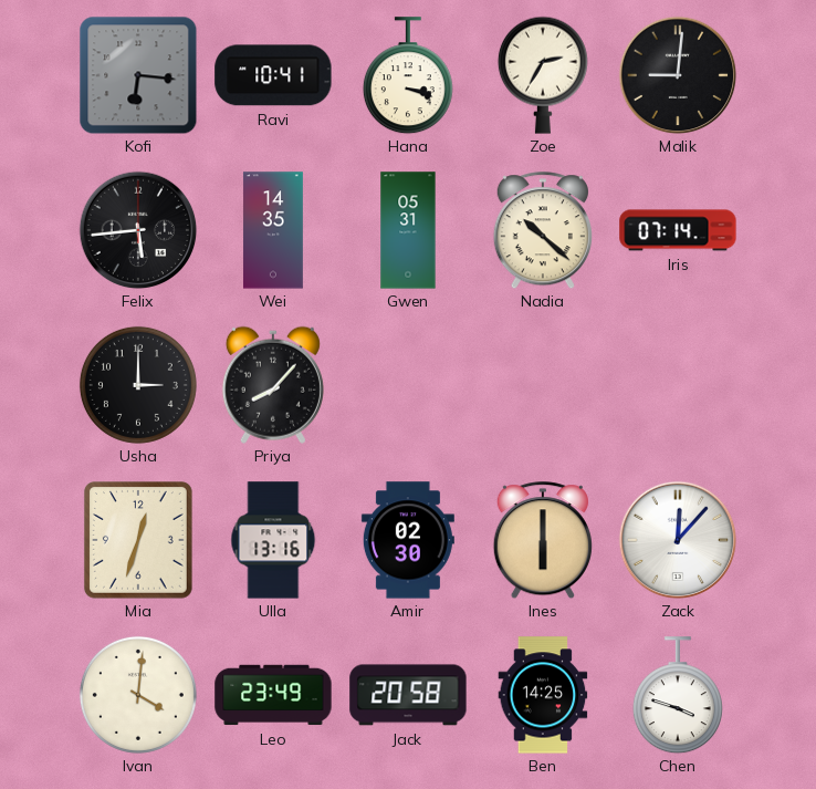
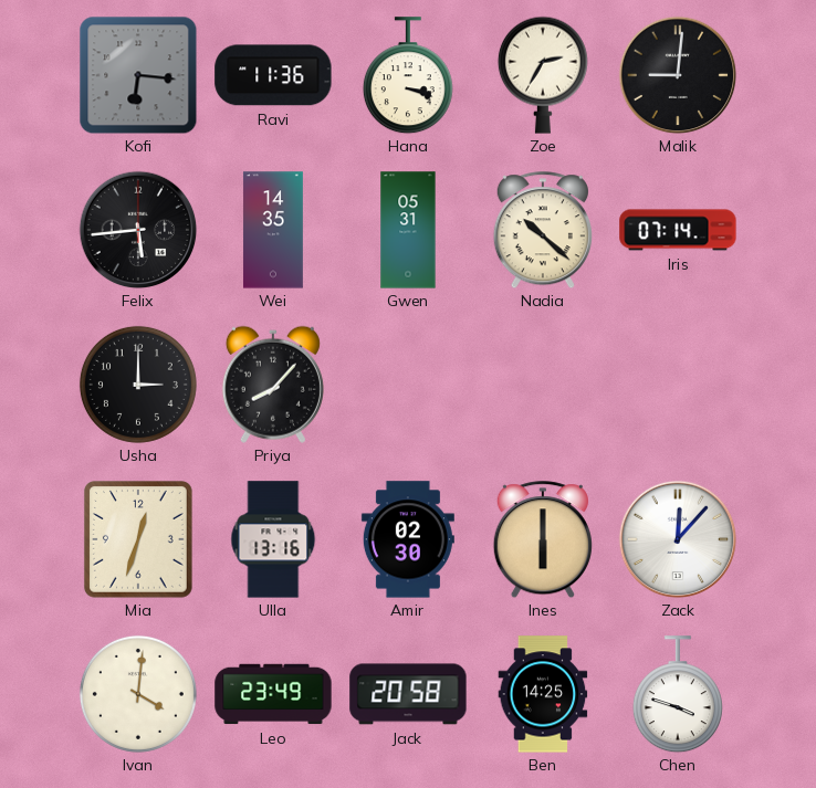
Ravi: 10:41 -> 11:36 (273, 75)
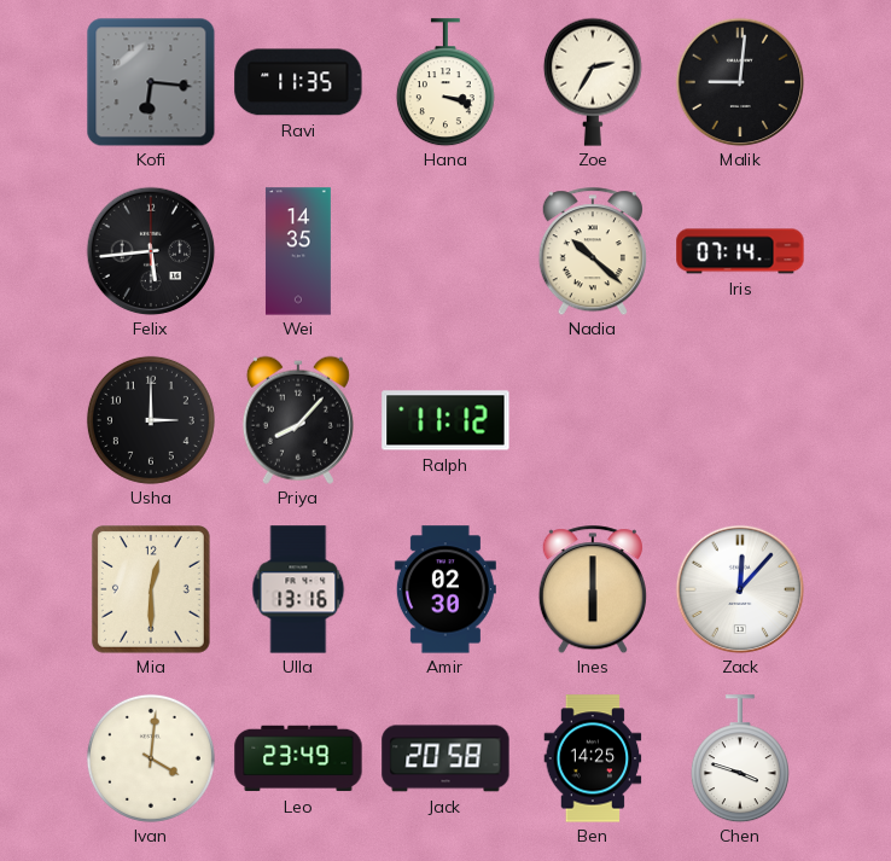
Ravi: 11:36 -> 11:35 (298, 82)
Gwen: 05:31 -> none (408, 230)
Ralph: none -> 11:12 (445, 420)
Mia: 12:33 -> 12:30 (151, 591)
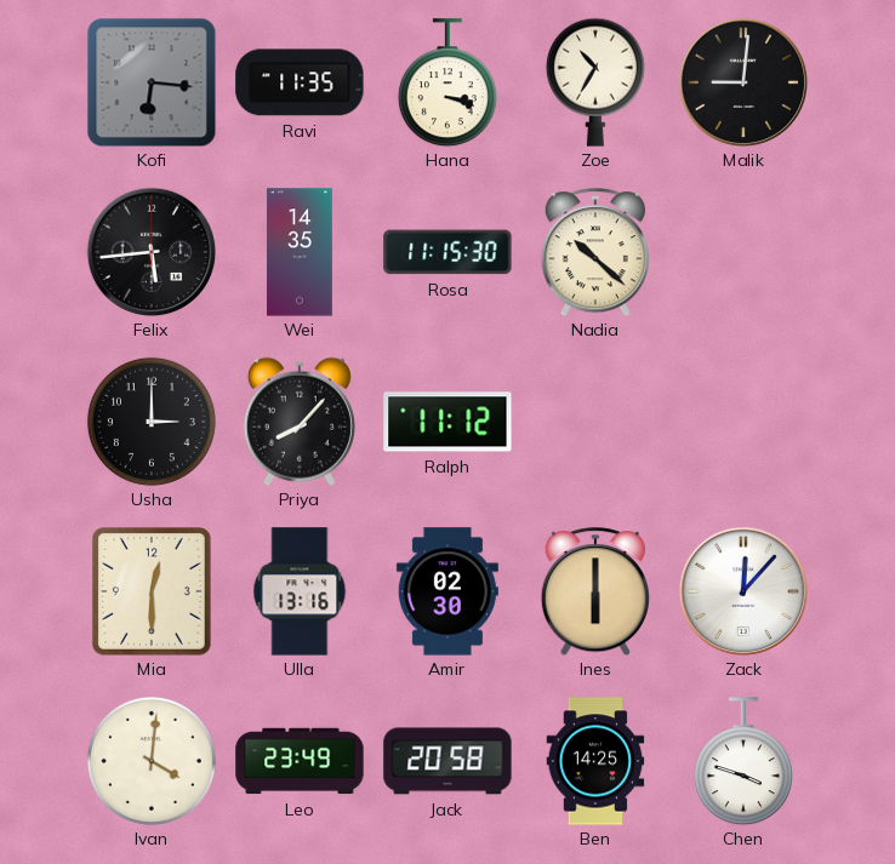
Zoe: 2:35 -> 10:35 (595, 82)
Rosa: none -> 11:15 (447, 252)
Iris: 07:14 -> none (740, 251)
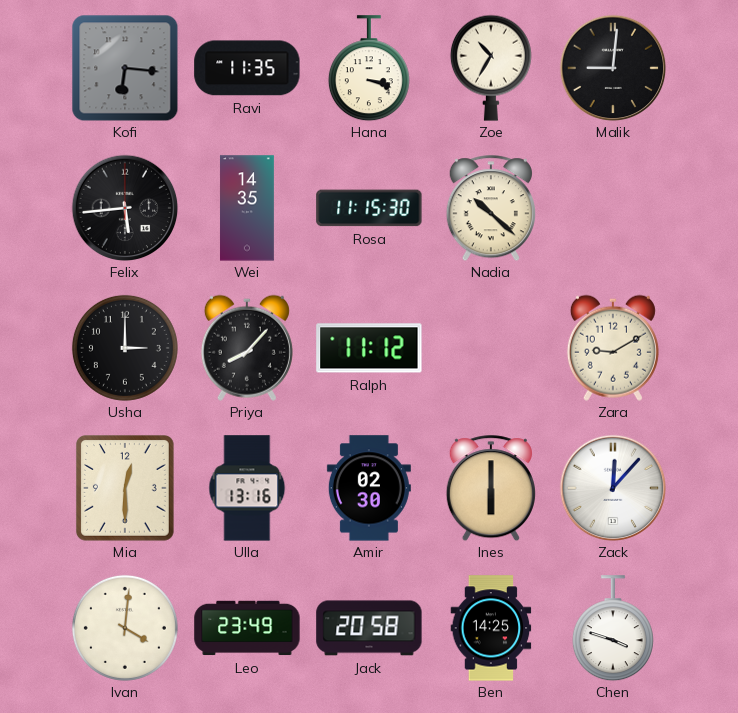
Zara: none -> 9:10 (613, 348)
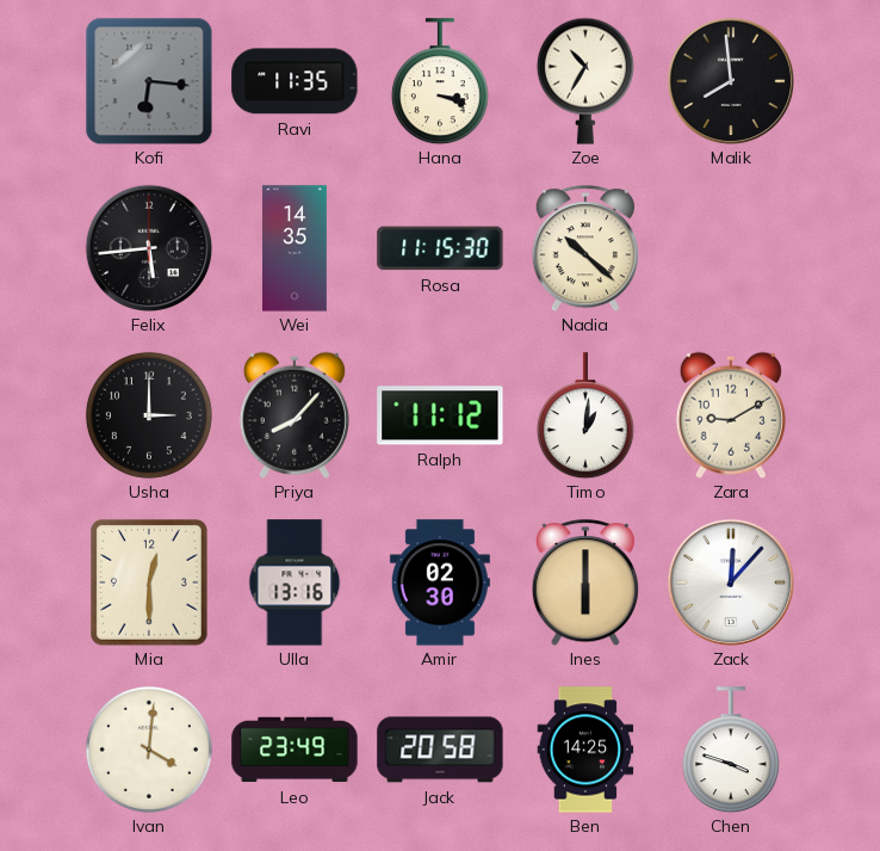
Malik: 9:01 -> 7:59 (731, 81)
Timo: none -> 1:01 (585, 415)
